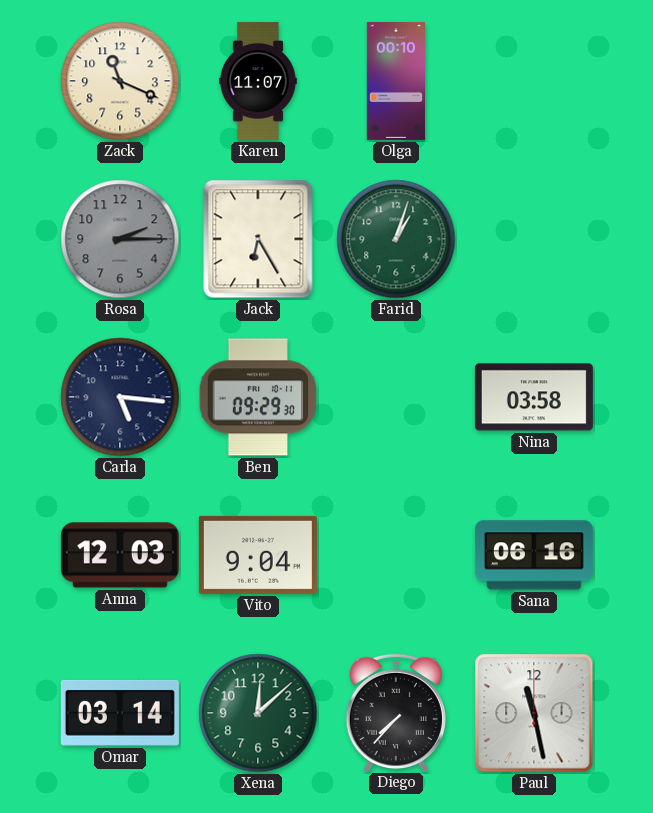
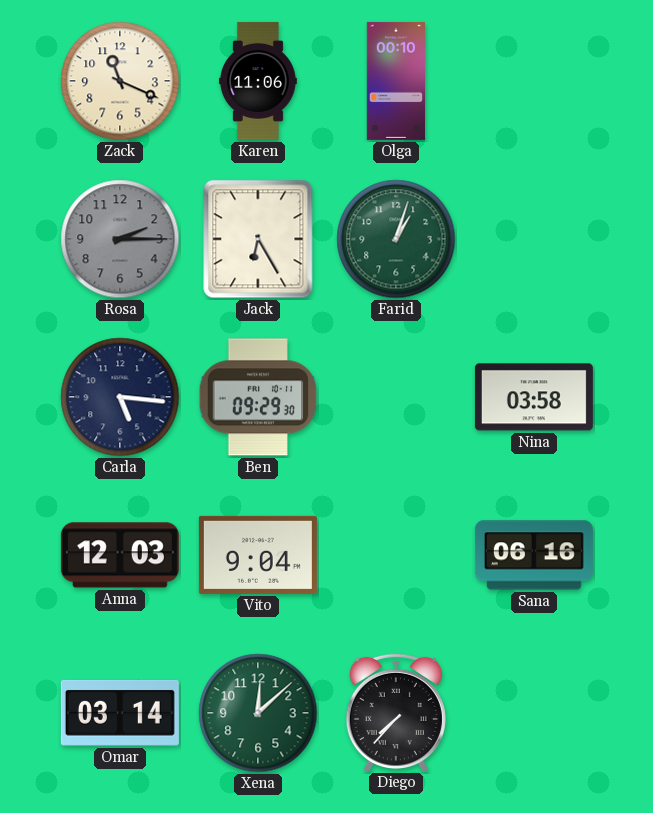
Karen: 11:07 -> 11:06 (258, 81)
Paul: 11:28 -> none (534, 713)
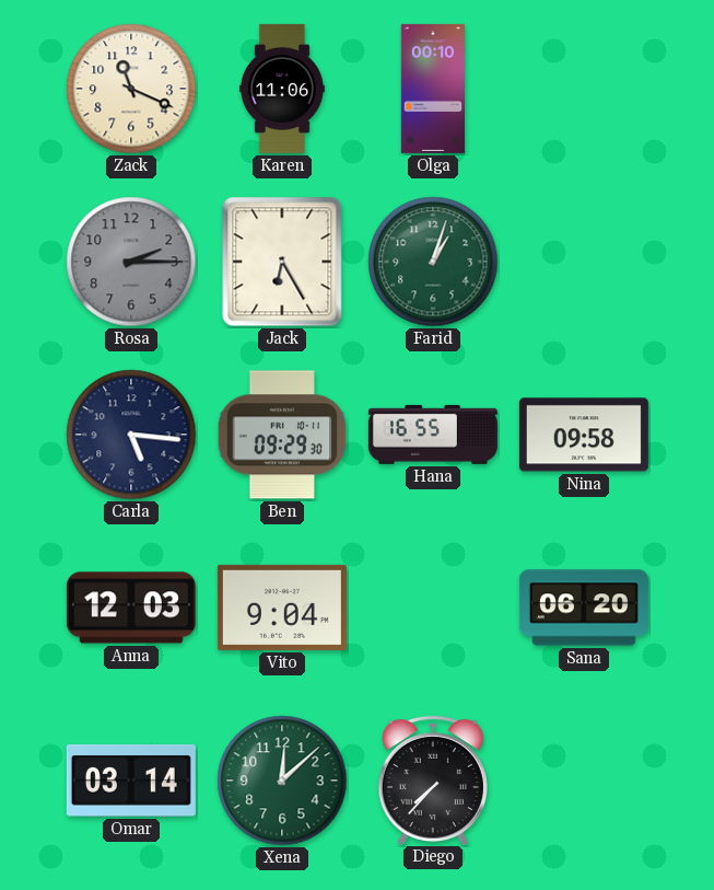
Hana: none -> 16:55 (433, 435)
Nina: 03:58 -> 09:58 (584, 435)
Sana: 06:16 -> 06:20 (584, 608)
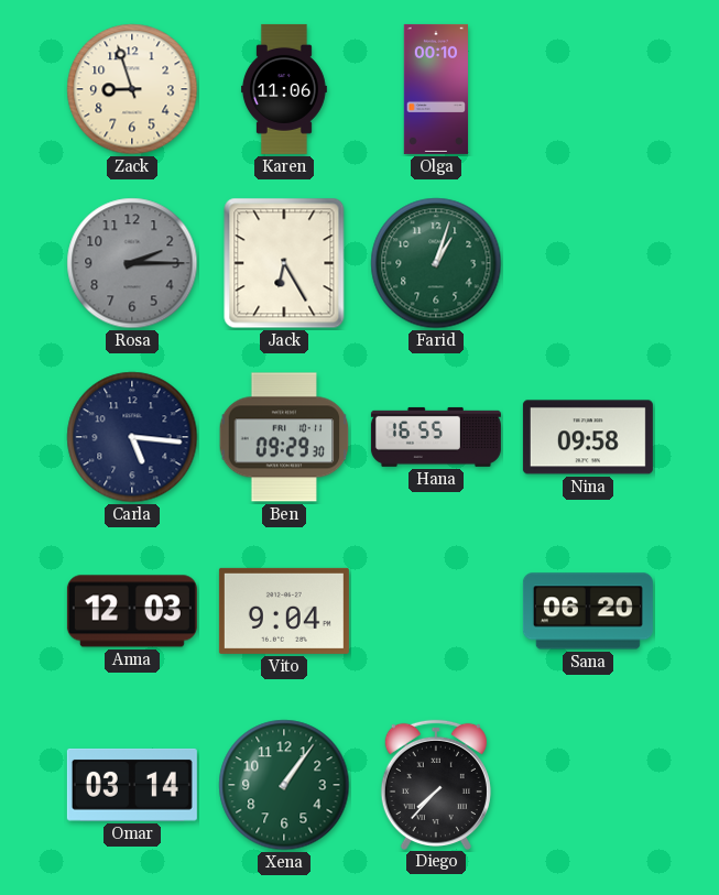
Zack: 11:19 -> 8:57 (132, 89)
Xena: 12:08 -> 1:06 (284, 785)
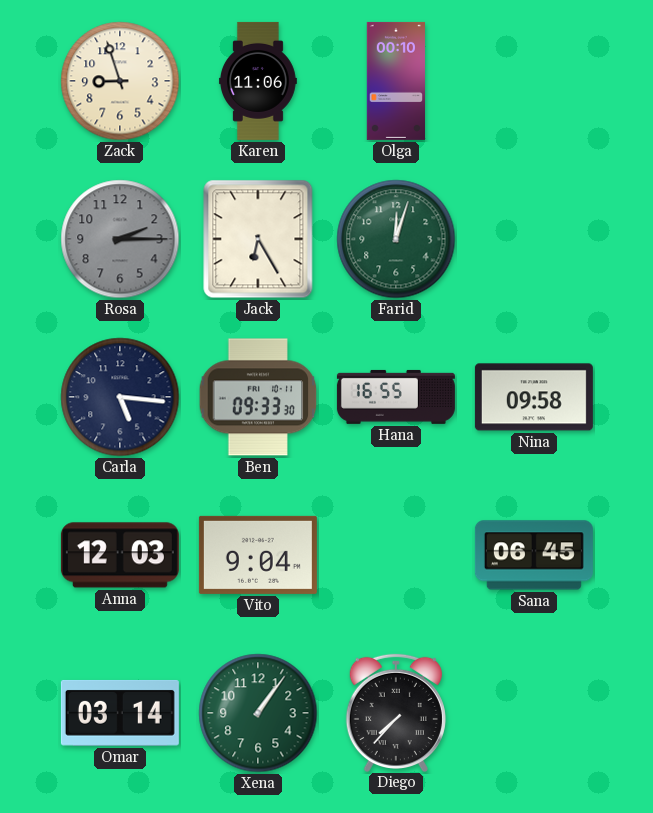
Farid: 1:03 -> 12:03 (396, 239)
Ben: 09:29 -> 09:33 (258, 397)
Sana: 06:20 -> 06:45 (534, 555)
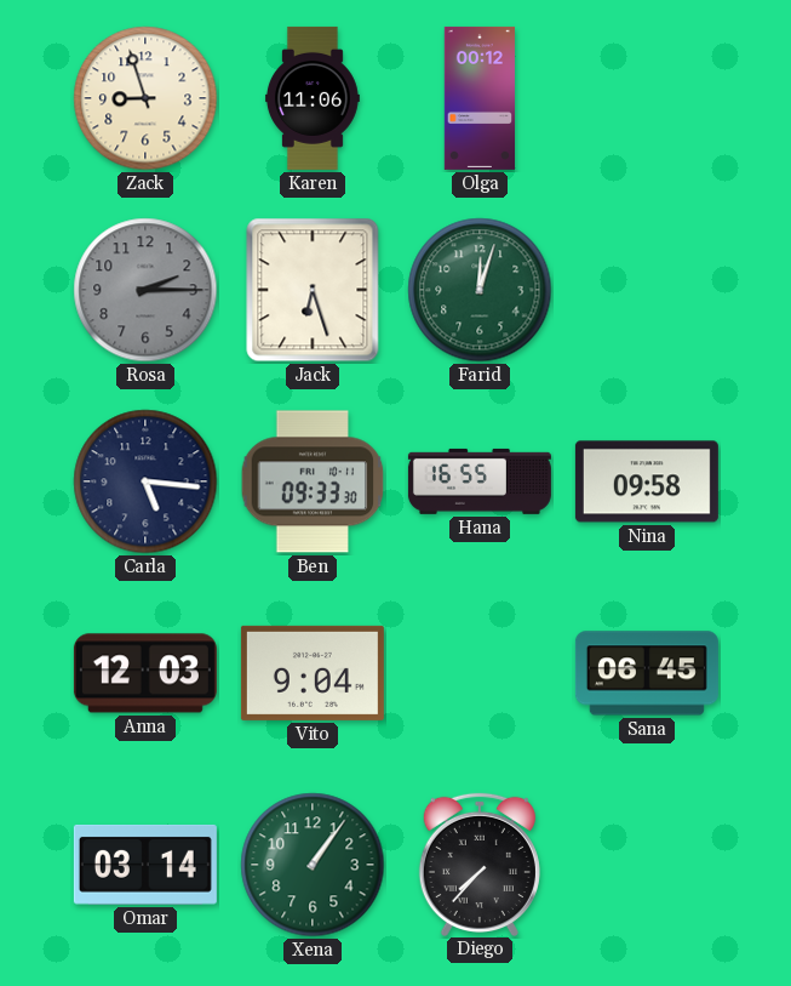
Olga: 00:10 -> 00:12 (478, 98)
Jack: 6:25 -> 6:27 (313, 290)
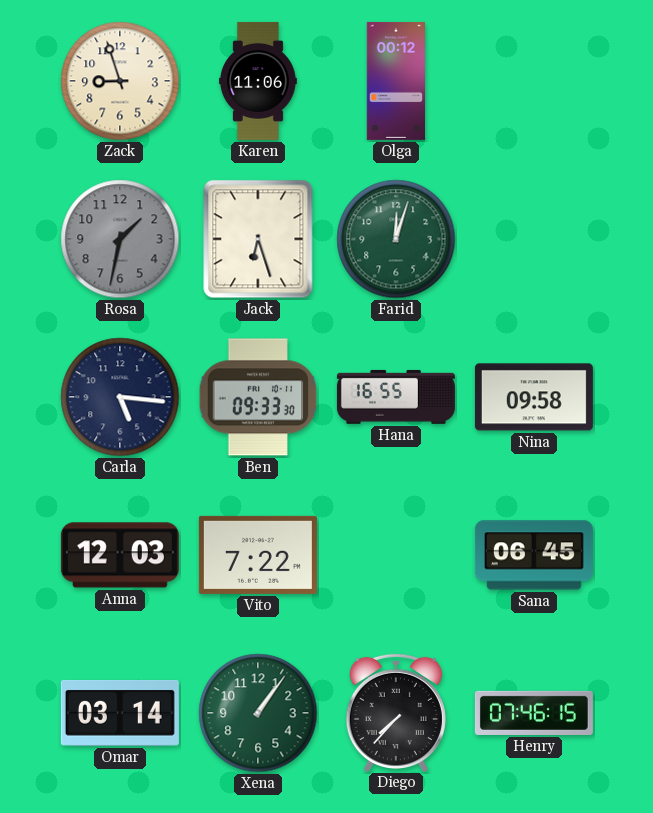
Rosa: 2:15 -> 1:32 (120, 239)
Vito: 9:04 -> 7:22 (258, 555)
Henry: none -> 07:46 (534, 713)
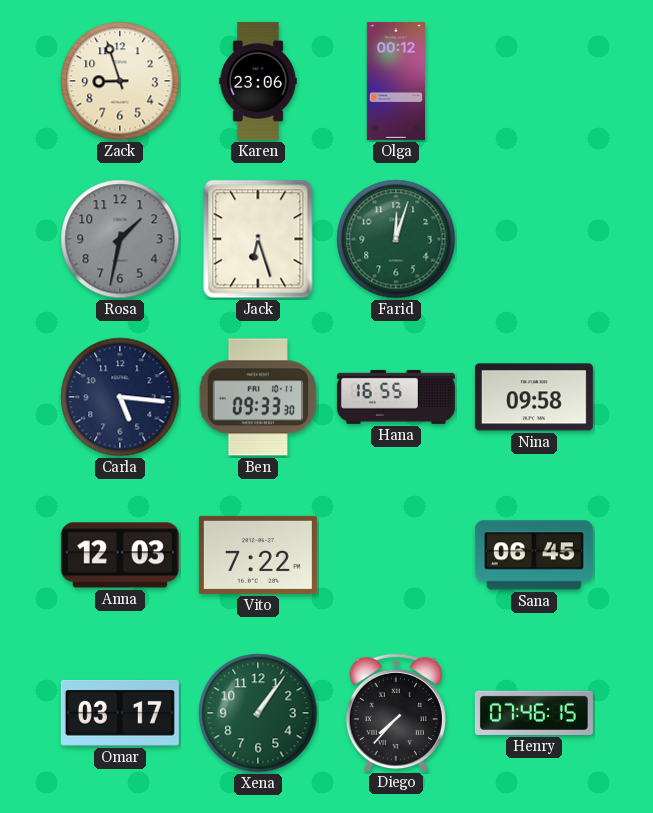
Karen: 11:06 -> 23:06 (258, 81)
Omar: 03:14 -> 03:17 (120, 713)
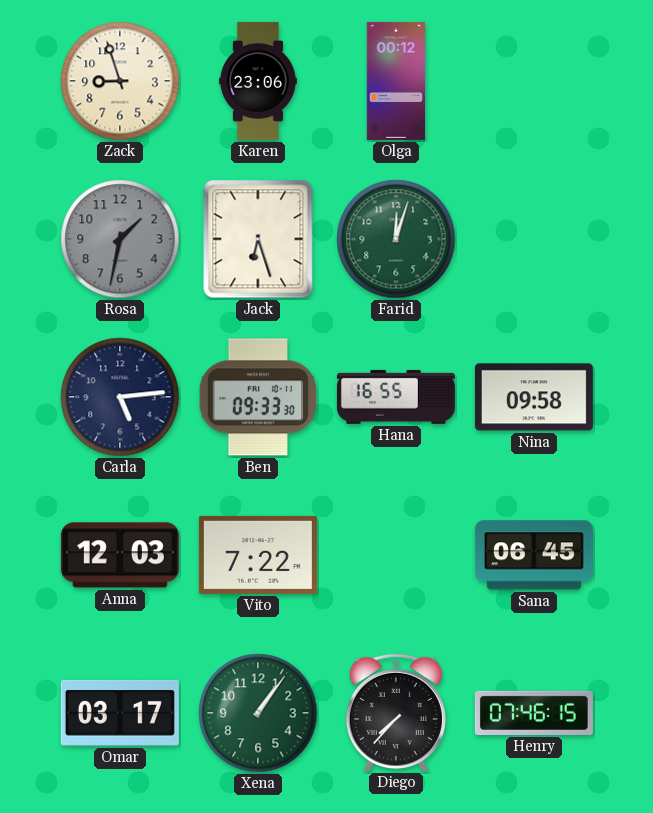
Carla: 5:16 -> 5:14 (120, 397)
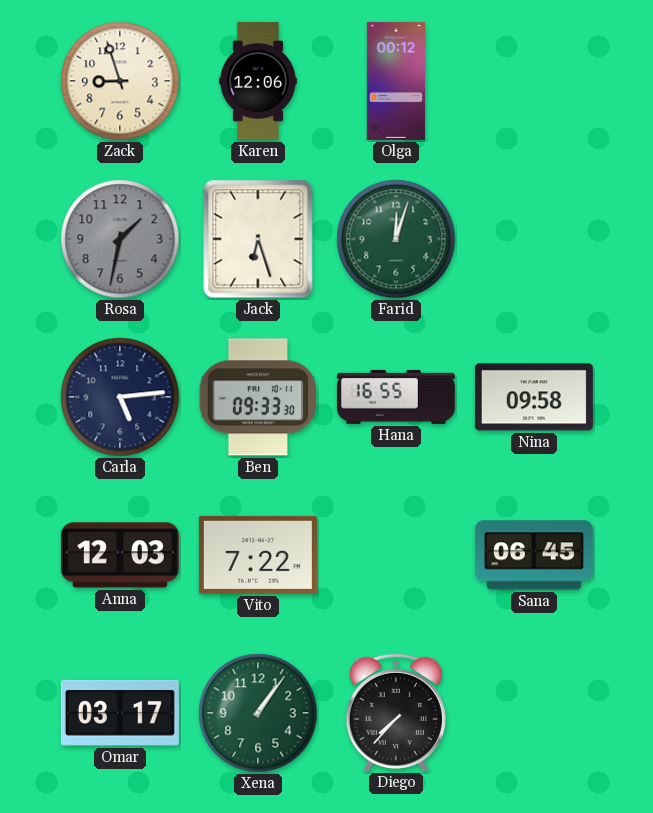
Karen: 23:06 -> 12:06 (258, 81)
Henry: 07:46 -> none (534, 713)
